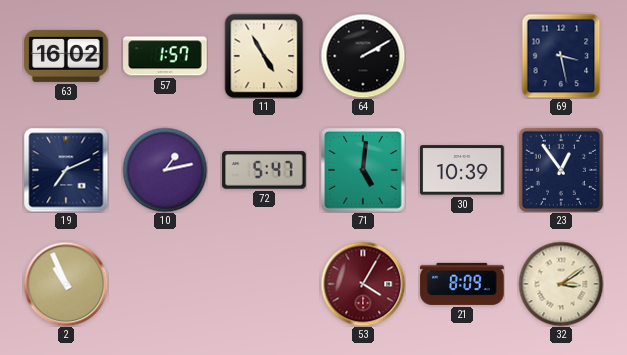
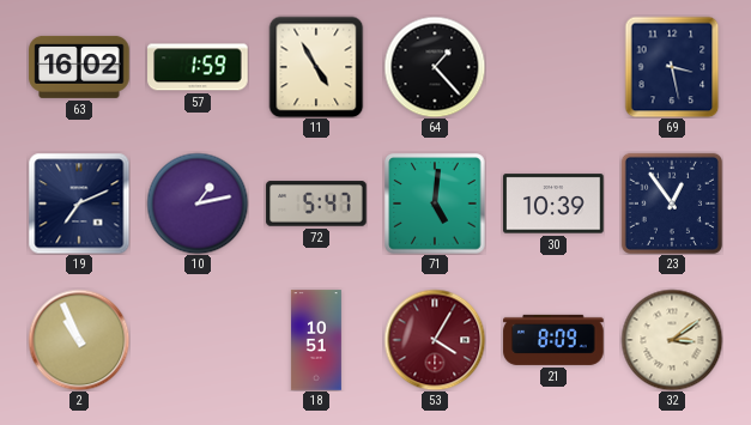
57: 1:57 -> 1:59 (198, 67)
64: 2:10 -> 1:23 (435, 67)
18: none -> 10:51 (316, 340)
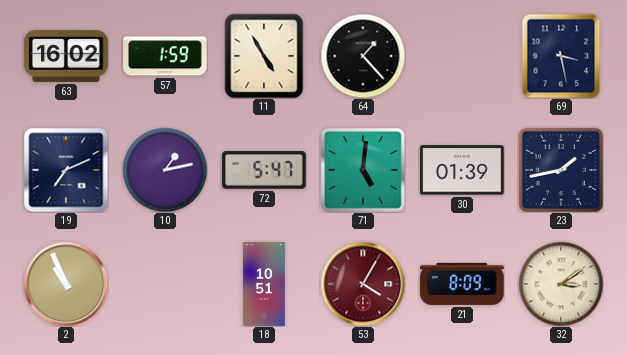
30: 10:39 -> 01:39 (462, 170)
23: 12:54 -> 1:43 (561, 170)
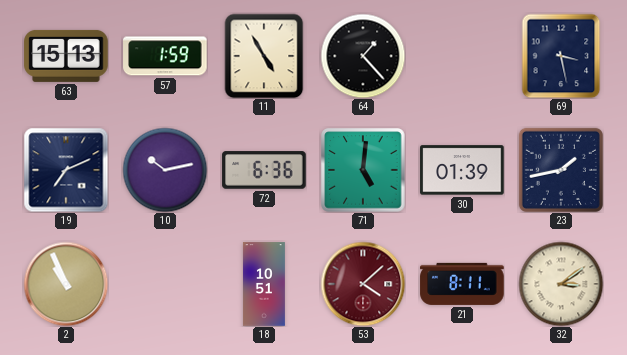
63: 16:02 -> 15:13 (66, 56)
10: 1:13 -> 10:13 (165, 170)
72: 5:47 -> 6:36 (264, 170)
53: 4:05 -> 4:08 (363, 284)
21: 8:09 -> 8:11 (462, 284)
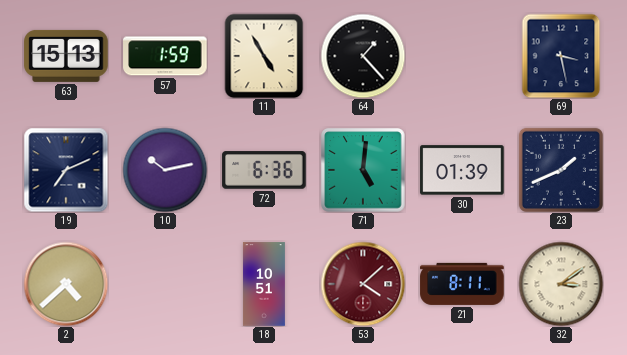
23: 1:43 -> 1:41 (561, 170)
2: 10:56 -> 4:38 (66, 284)
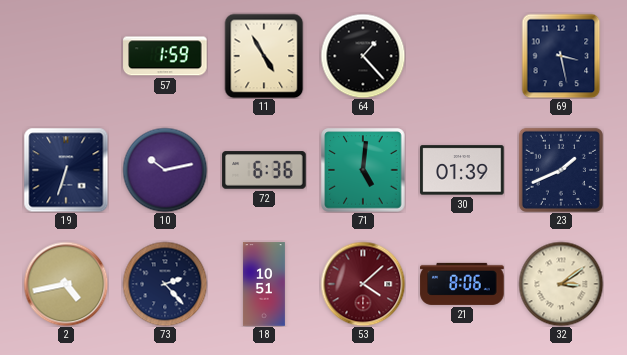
63: 15:13 -> none (66, 56)
19: 7:11 -> 6:33 (66, 170)
2: 4:38 -> 4:43 (66, 284)
73: none -> 2:23 (165, 284)
21: 8:11 -> 8:06 (462, 284)
